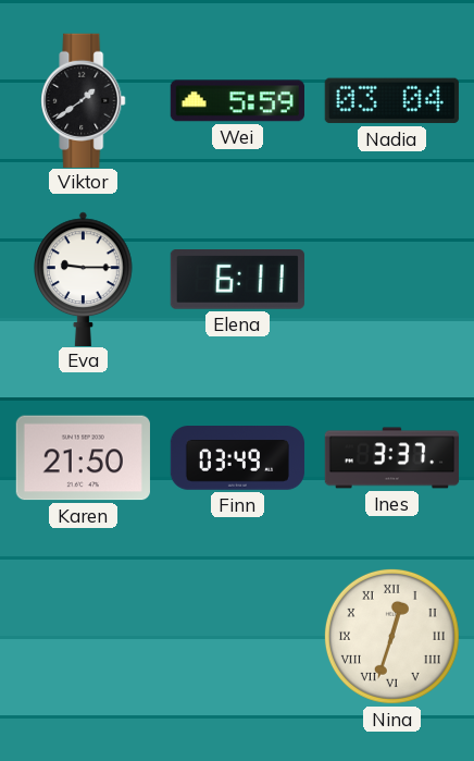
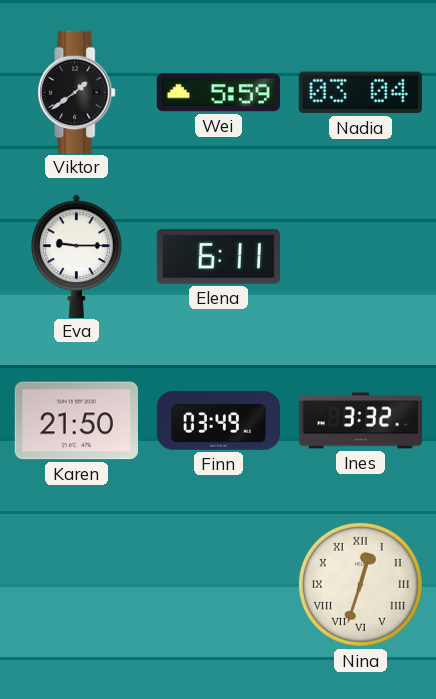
Ines: 3:37 -> 3:32 (361, 421)
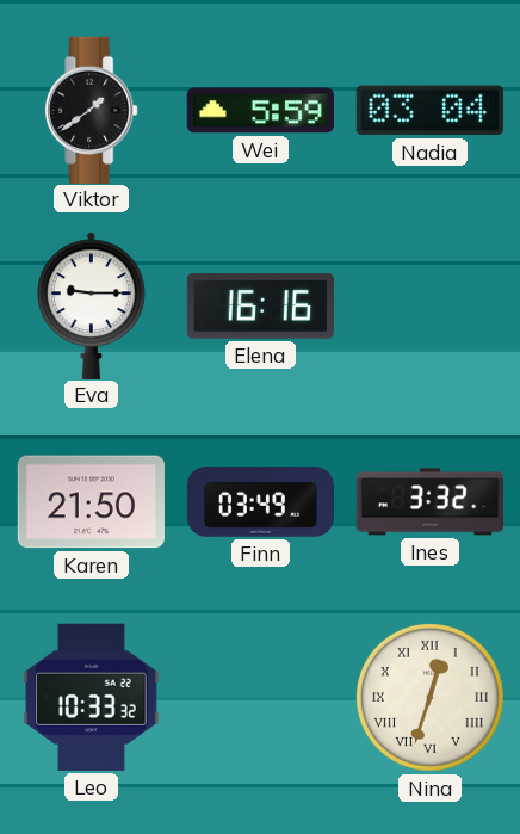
Elena: 6:11 -> 16:16 (260, 307)
Leo: none -> 10:33 (92, 697)
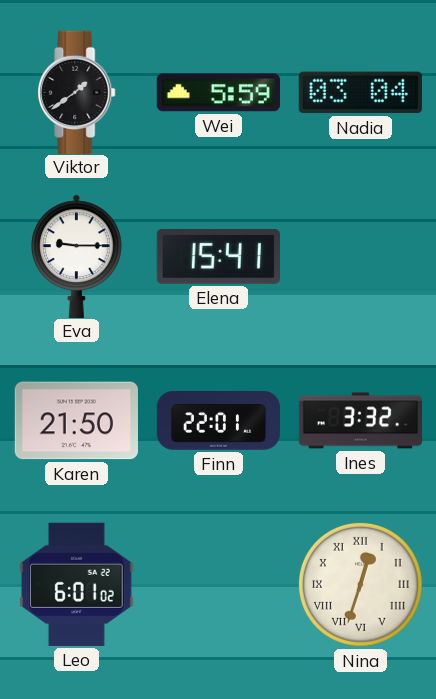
Elena: 16:16 -> 15:41 (218, 257)
Finn: 03:49 -> 22:01 (218, 421)
Leo: 10:33 -> 6:01 (77, 584)
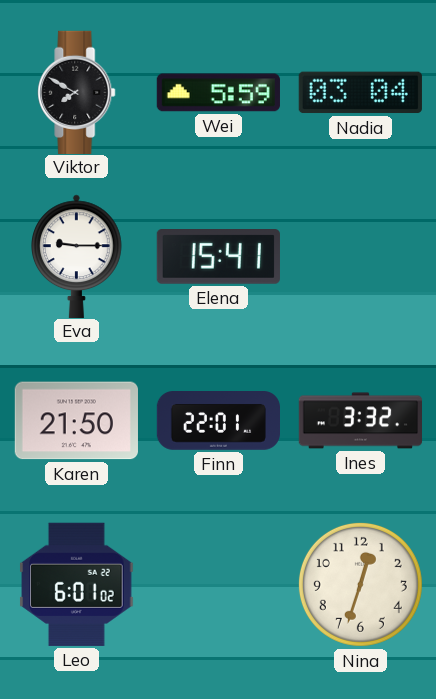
Viktor: 1:39 -> 7:50 (77, 92)
Nina numerals: Roman -> Arabic (360, 584)
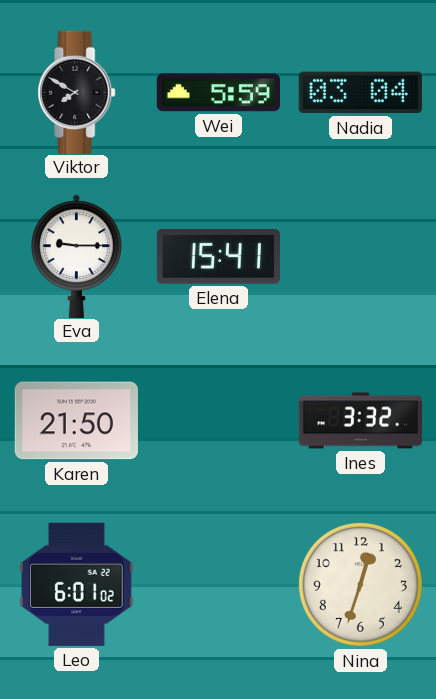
Finn: 22:01 -> none (218, 421)
